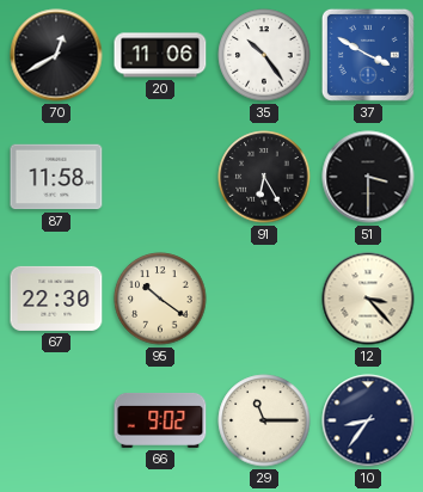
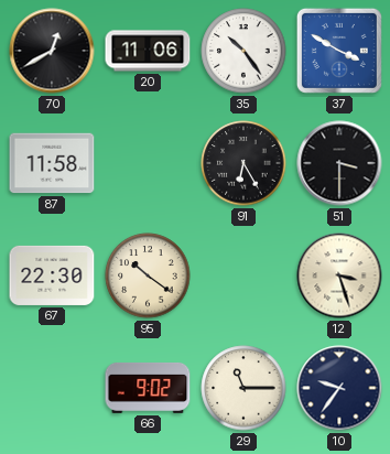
12: 3:23 -> 3:27 (339, 275)
10: 8:36 -> 9:36 (339, 388)
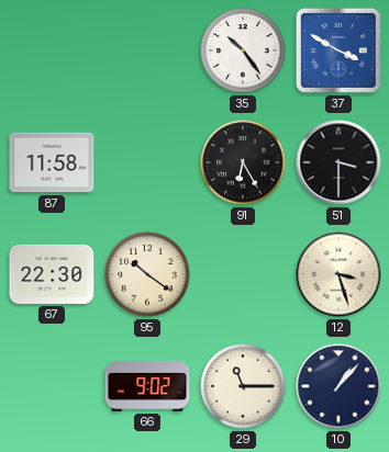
70: 12:40 -> none (52, 51)
20: 11:06 -> none (148, 51)
10: 9:36 -> 1:07 (338, 386)
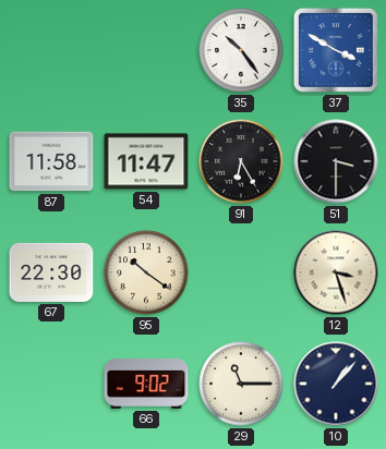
54: none -> 11:47 (146, 161)
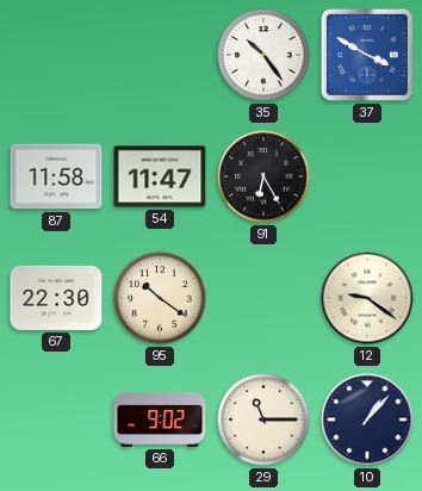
51: 3:30 -> none (336, 161)
12: 3:27 -> 9:21 (367, 298)
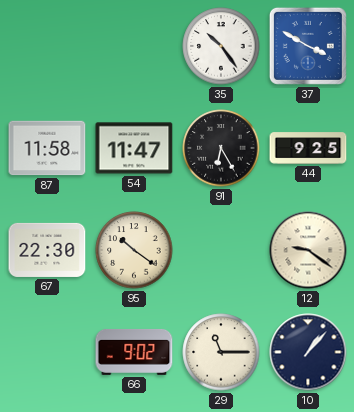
44: none -> 9:25 (308, 148)
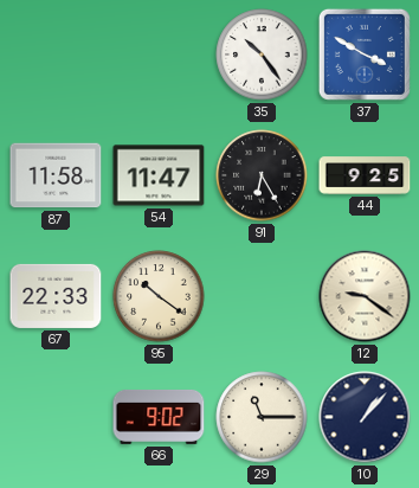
67: 22:30 -> 22:33 (56, 296)
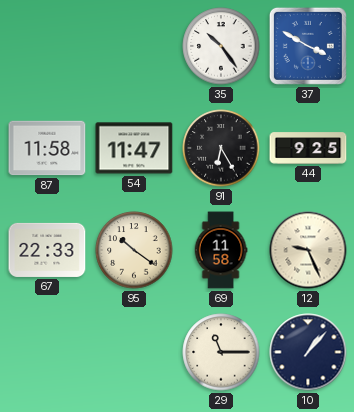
69: none -> 11:58 (221, 250)
12: 9:21 -> 9:26 (308, 250)
66: 9:02 -> none (159, 417)
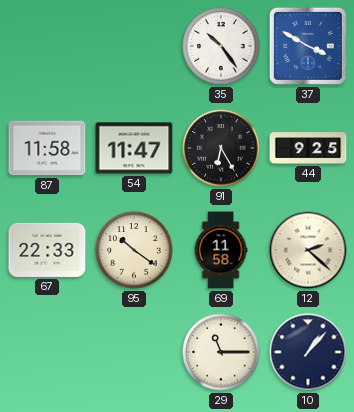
12: 9:26 -> 2:22 (308, 250)
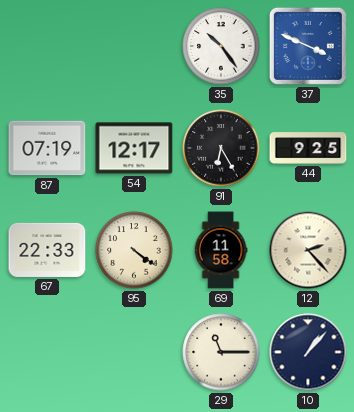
37: 3:50 -> 3:49 (308, 46)
87: 11:58 -> 07:19 (47, 148)
54: 11:47 -> 12:17 (134, 148)
95: 10:21 -> 4:21 (134, 250)
12: 2:22 -> 2:23 (308, 250)
